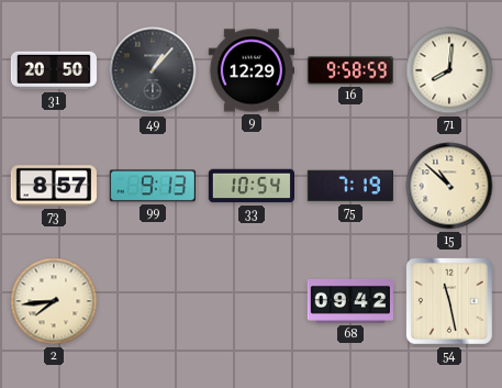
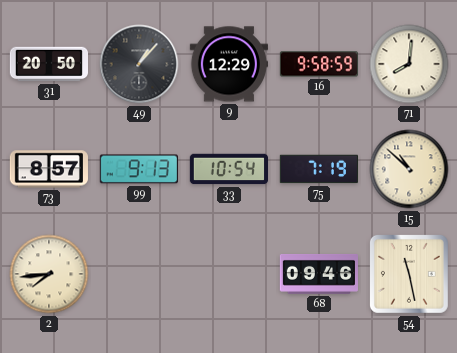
68: 09:42 -> 09:46 (318, 274)
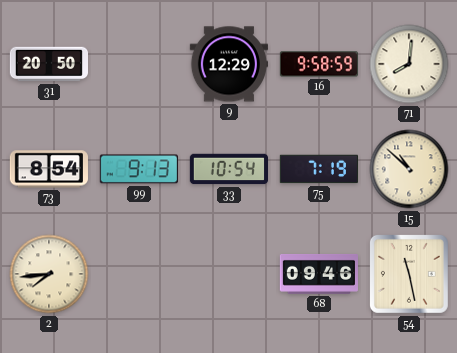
49: 1:07 -> none (139, 64)
73: 8:57 -> 8:54 (49, 169)
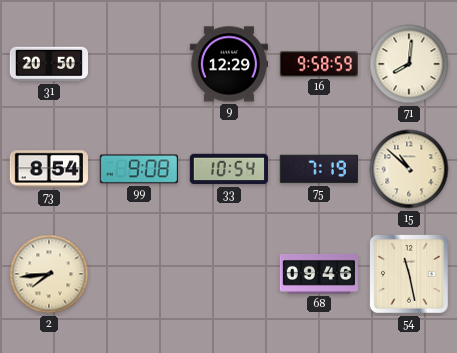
99: 9:13 -> 9:08 (139, 169)
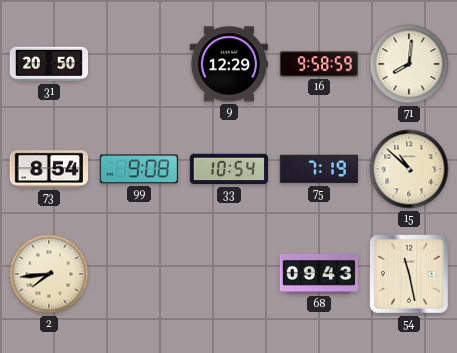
68: 09:46 -> 09:43 (318, 274)
